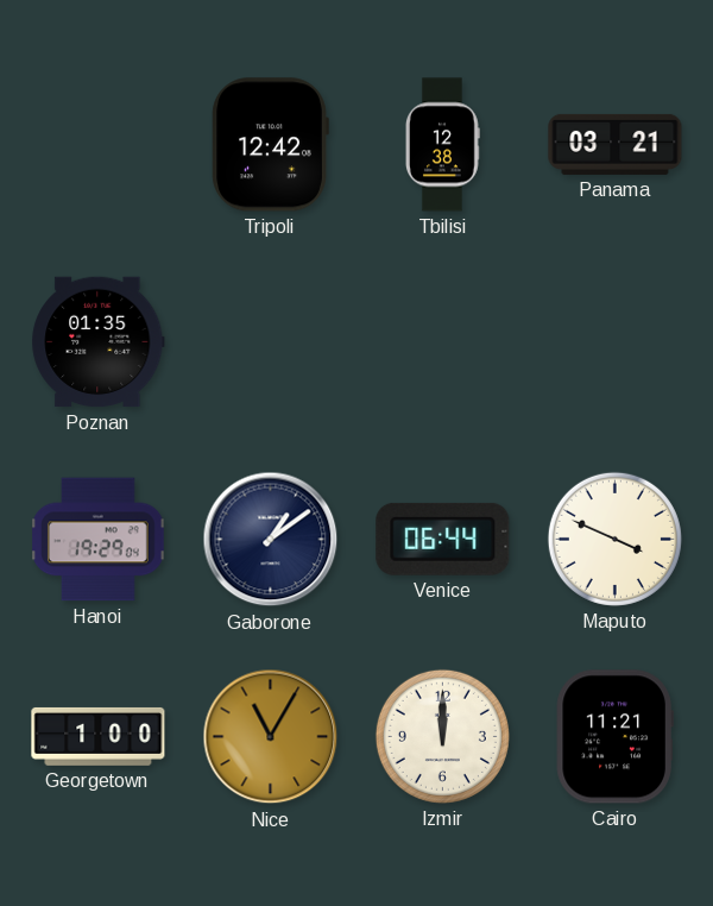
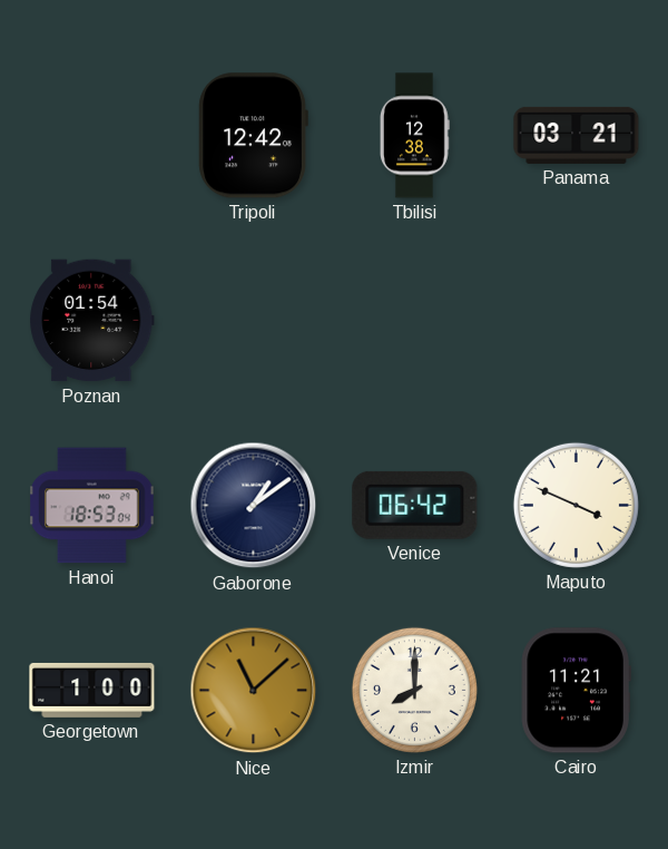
Poznan: 01:35 -> 01:54 (92, 321)
Hanoi: 19:29 -> 18:53 (92, 506)
Venice: 06:44 -> 06:42 (415, 505)
Nice: 11:05 -> 11:08 (254, 691)
Izmir: 12:00 -> 8:00 (414, 690)
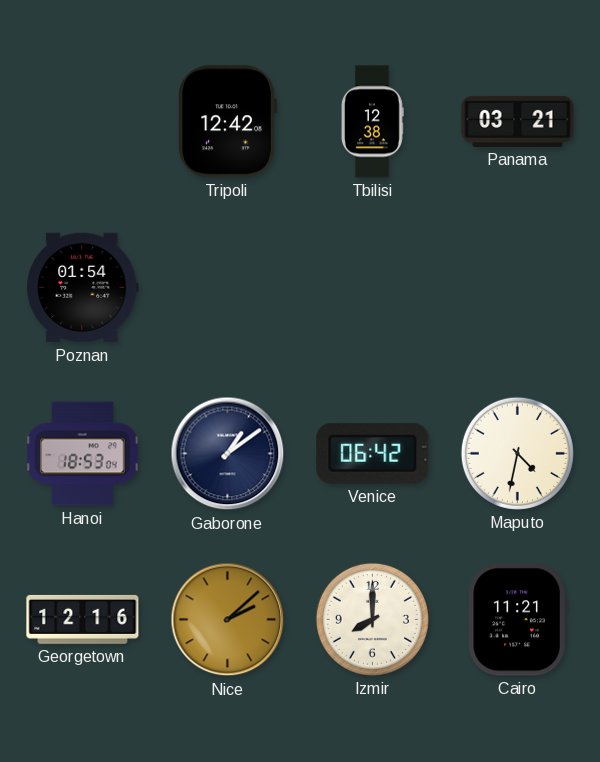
Maputo: 3:49 -> 4:32 (517, 453)
Georgetown: 1:00 -> 12:16 (83, 619)
Nice: 11:08 -> 2:08 (228, 620)
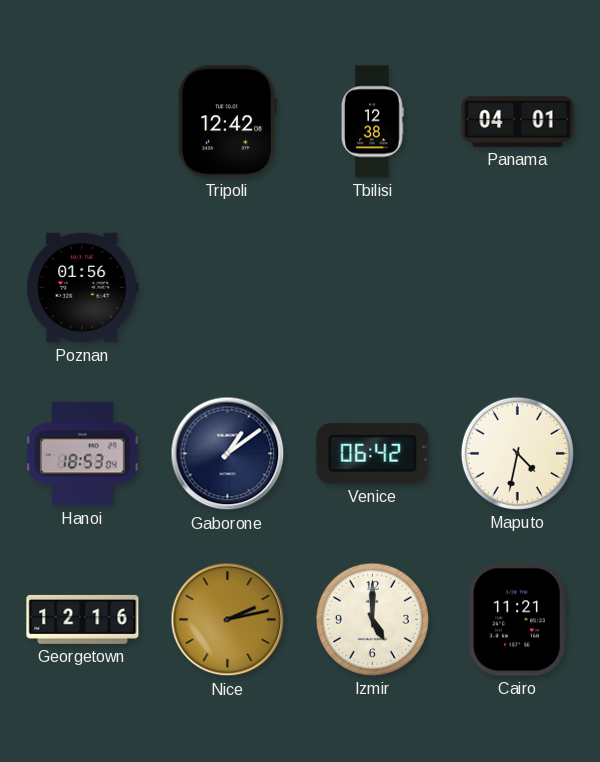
Panama: 03:21 -> 04:01 (518, 121)
Poznan: 01:54 -> 01:56 (83, 288)
Nice: 2:08 -> 2:13 (228, 620)
Izmir: 8:00 -> 5:00 (372, 619)
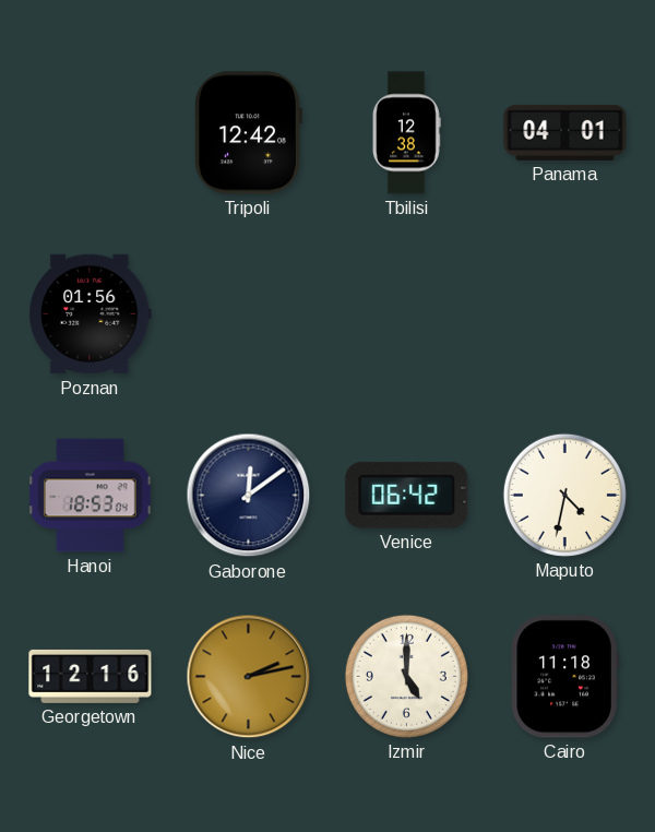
Gaborone: 1:09 -> 12:09 (249, 496)
Cairo: 11:21 -> 11:18 (564, 677)
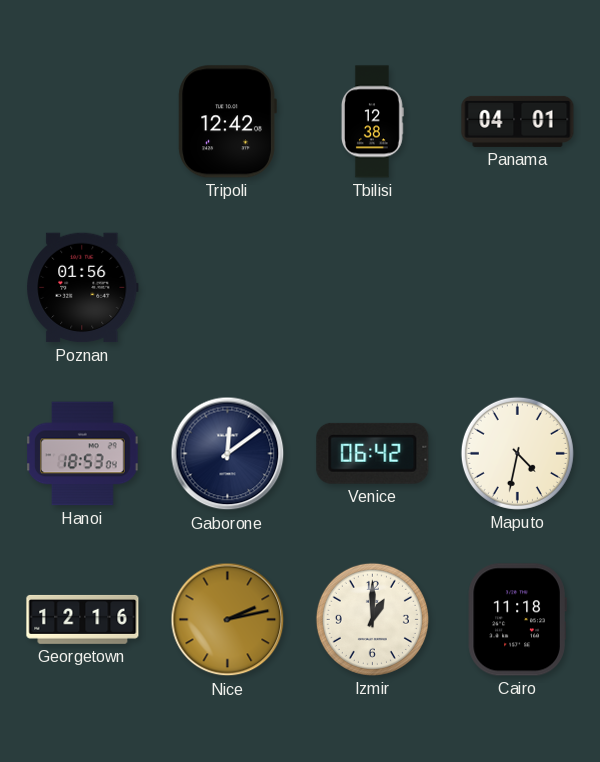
Izmir: 5:00 -> 1:00 (372, 619)
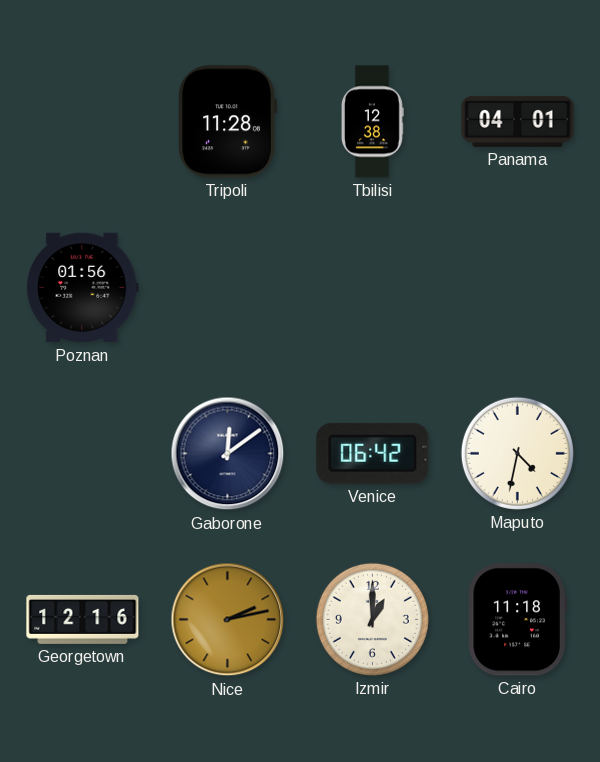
Tripoli: 12:42 -> 11:28 (227, 122)
Hanoi: 18:53 -> none (83, 454)
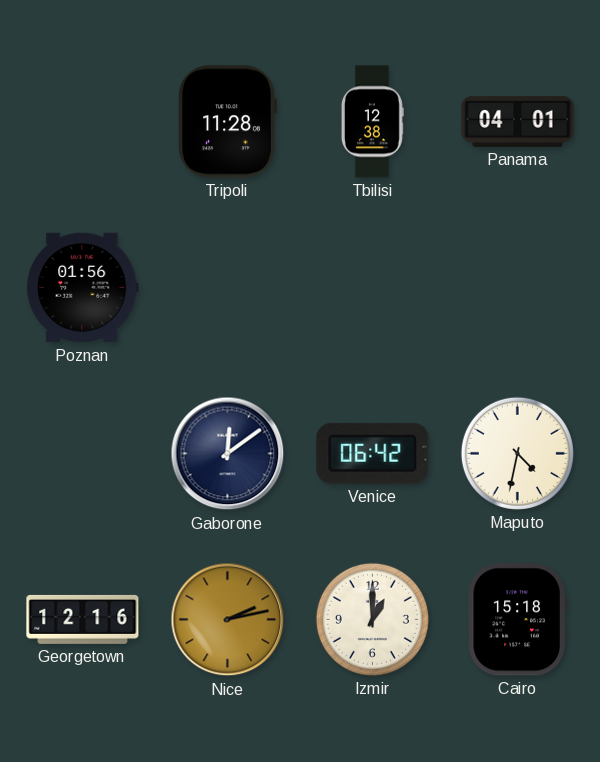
Cairo: 11:18 -> 15:18 (517, 620)
